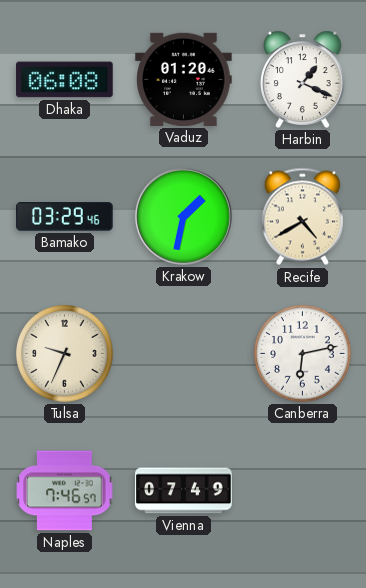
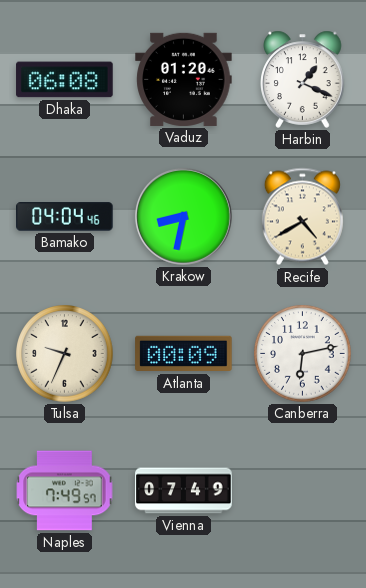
Bamako: 03:29 -> 04:04 (65, 217)
Krakow: 1:32 -> 8:32 (183, 216)
Atlanta: none -> 00:09 (184, 354)
Naples: 7:46 -> 7:49 (65, 491)
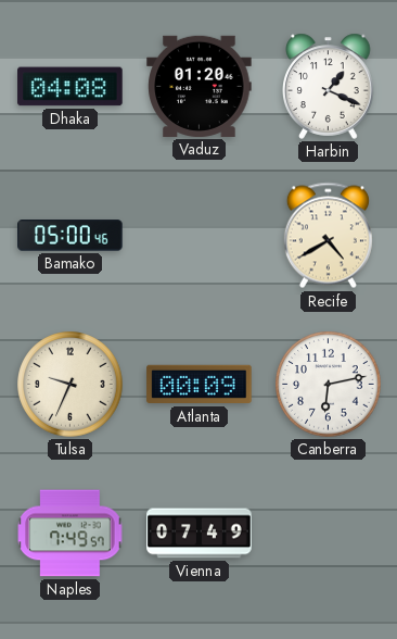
Dhaka: 06:08 -> 04:08 (71, 87)
Bamako: 04:04 -> 05:00 (71, 236)
Krakow: 8:32 -> none (183, 216)
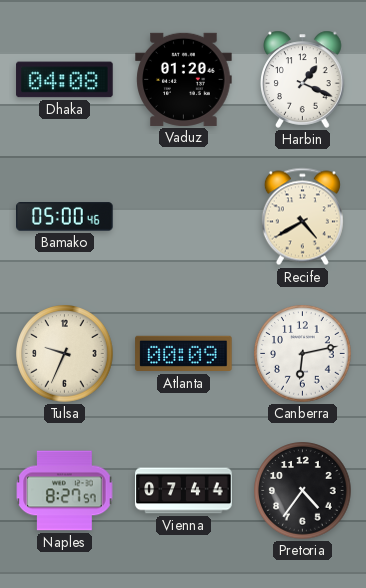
Naples: 7:49 -> 8:27 (65, 491)
Vienna: 07:49 -> 07:44 (184, 491)
Pretoria: none -> 4:36 (303, 491)
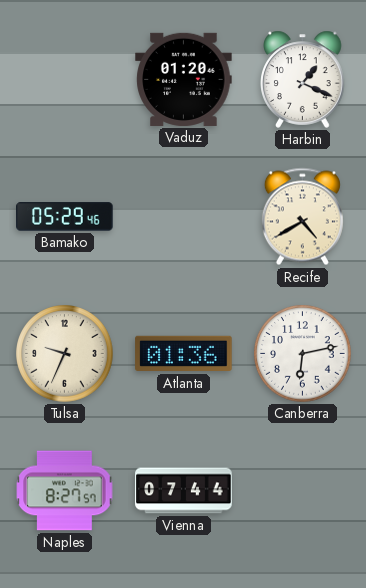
Dhaka: 04:08 -> none (65, 80)
Bamako: 05:00 -> 05:29 (65, 217)
Atlanta: 00:09 -> 01:36 (184, 354)
Pretoria: 4:36 -> none (303, 491)
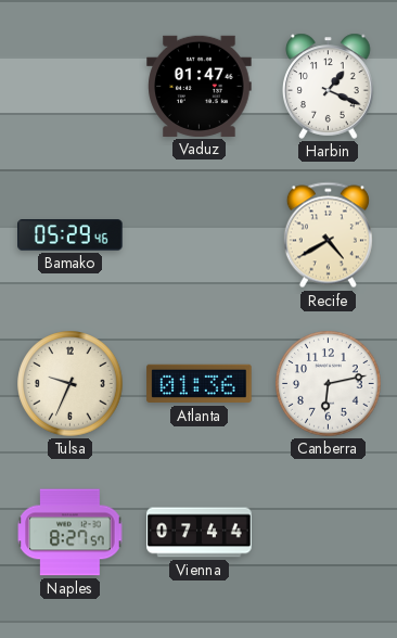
Vaduz: 01:20 -> 01:47 (200, 86)
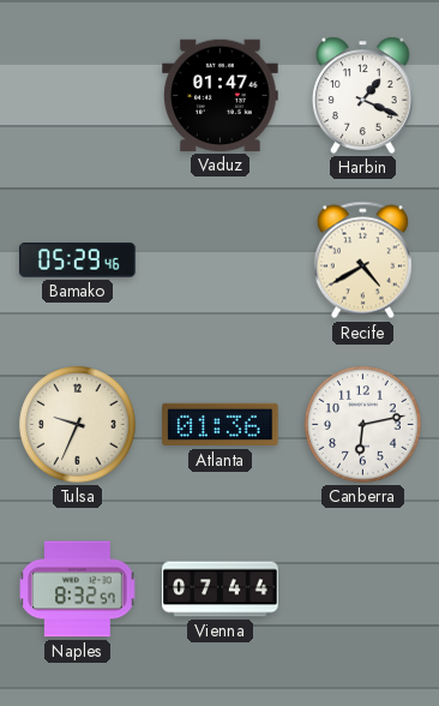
Naples: 8:27 -> 8:32 (78, 590)
